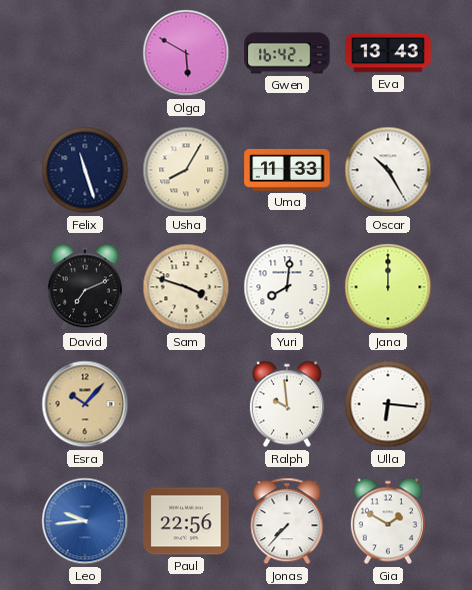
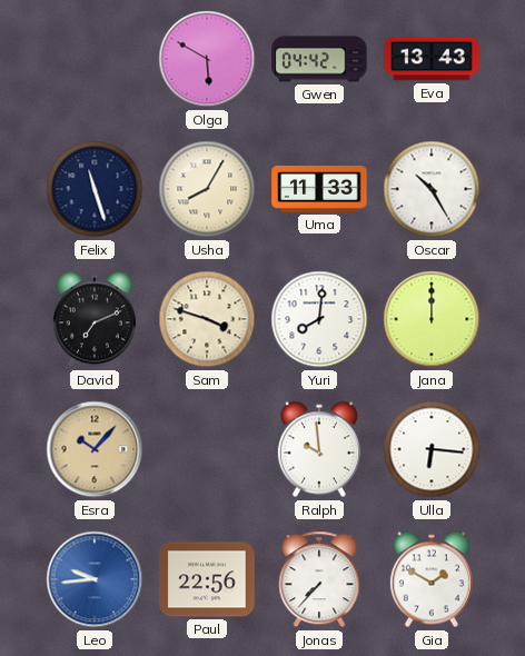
Gwen: 16:42 -> 04:42 (319, 59)
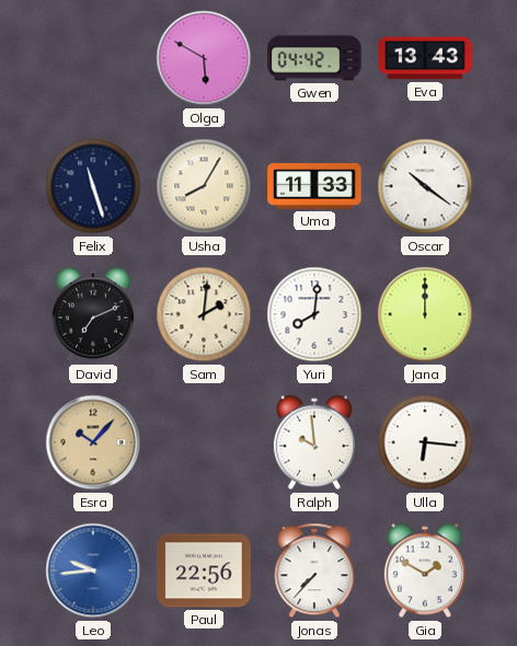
Oscar: 10:25 -> 10:21 (425, 186)
Sam: 3:48 -> 2:01 (204, 314)
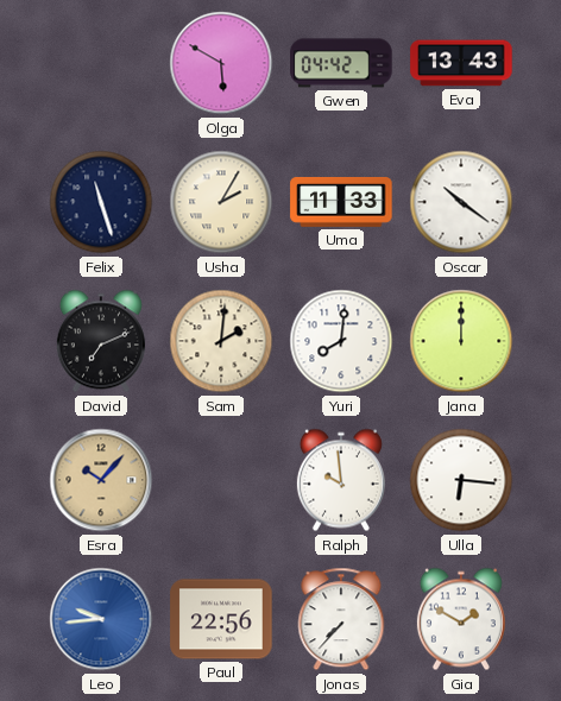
Usha: 8:05 -> 2:05 (221, 202)
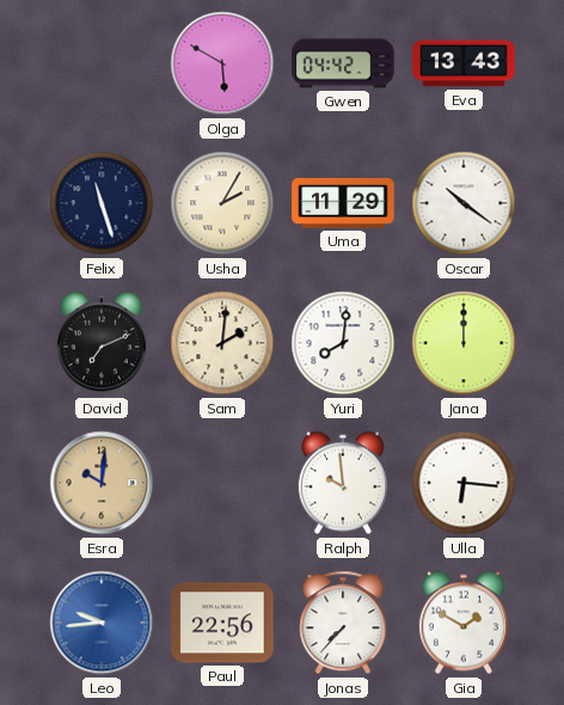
Uma: 11:33 -> 11:29 (343, 203)
Esra: 10:07 -> 10:01 (102, 483)
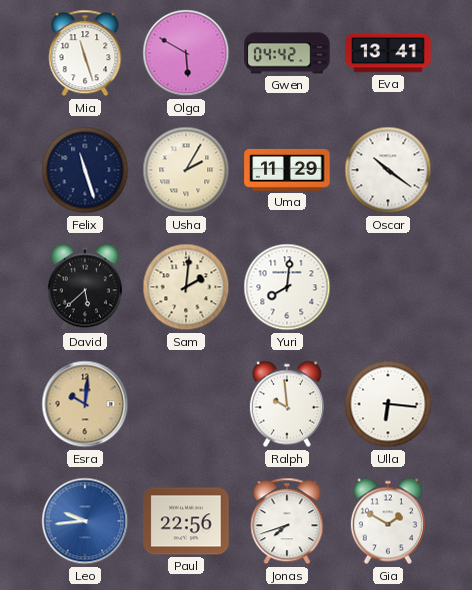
Mia: none -> 11:27 (85, 53)
Eva: 13:43 -> 13:41 (388, 53)
David: 7:11 -> 5:38 (85, 287)
Jana: 12:00 -> none (464, 343)
Jonas: 7:37 -> 7:42 (287, 521)
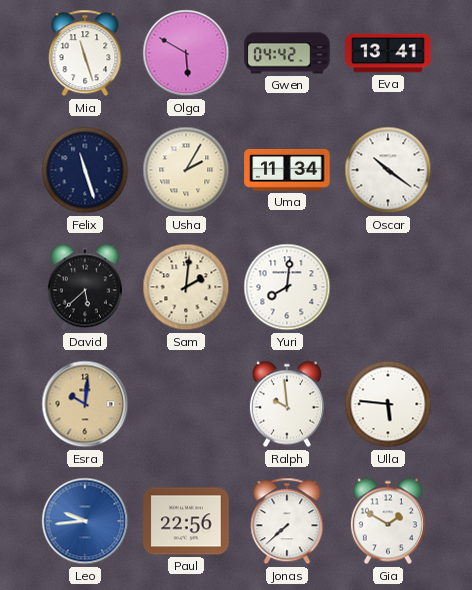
Uma: 11:29 -> 11:34 (287, 170)
Ulla: 6:16 -> 5:46 (388, 404)
Jonas: 7:42 -> 7:38 (287, 521)
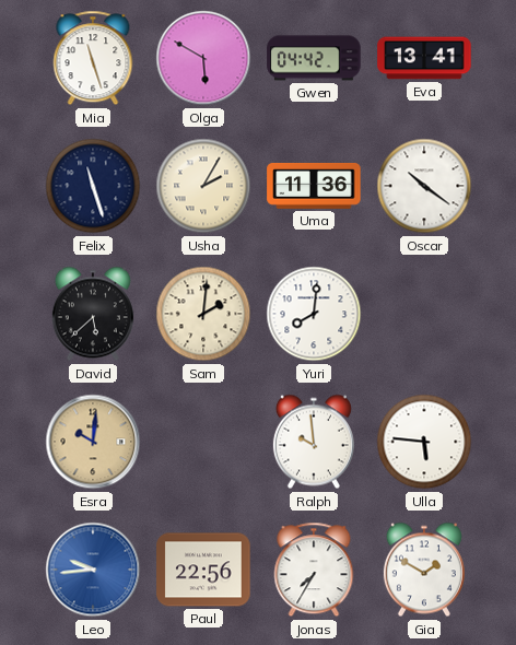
Uma: 11:34 -> 11:36 (314, 186)
Jonas: 7:38 -> 7:35 (314, 570)
